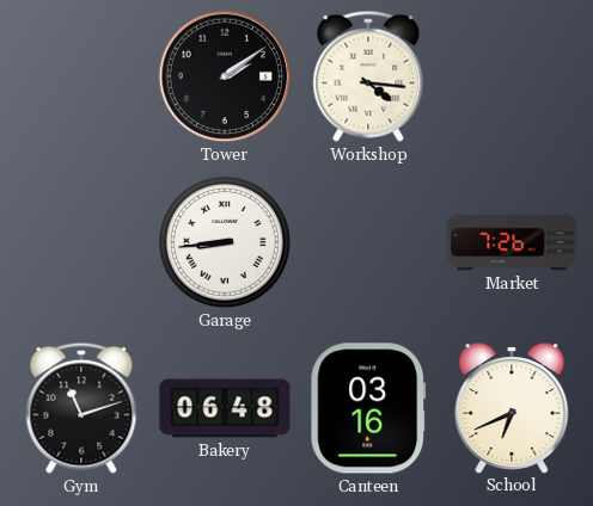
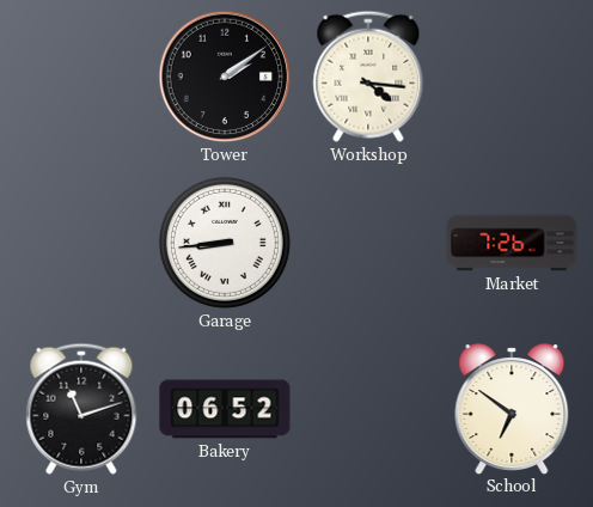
Bakery: 06:48 -> 06:52 (225, 409)
Canteen: 03:16 -> none (368, 408)
School: 6:41 -> 6:51 (512, 409)
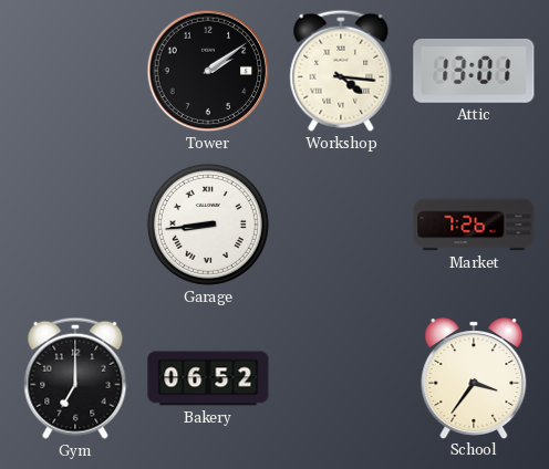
Attic: none -> 13:01 (474, 71)
Gym: 11:12 -> 7:00 (75, 378)
School: 6:51 -> 3:36 (474, 378)
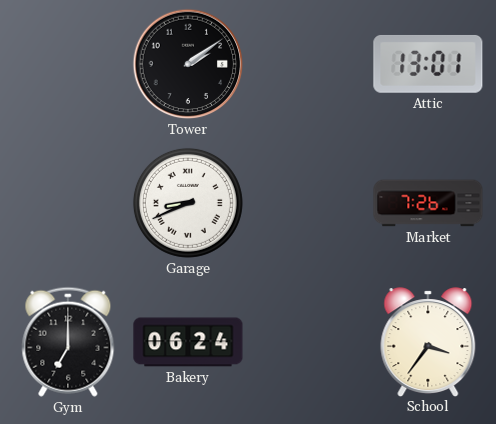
Workshop: 4:16 -> none (341, 71)
Garage: 8:44 -> 8:41 (188, 203)
Bakery: 06:52 -> 06:24 (188, 342)
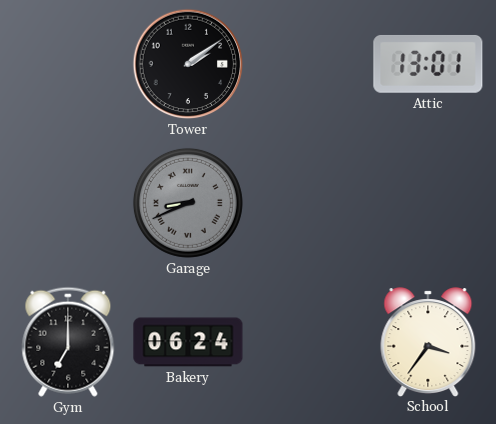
Garage dial: white -> grey (188, 203)
Market: 7:26 -> none (428, 203)
